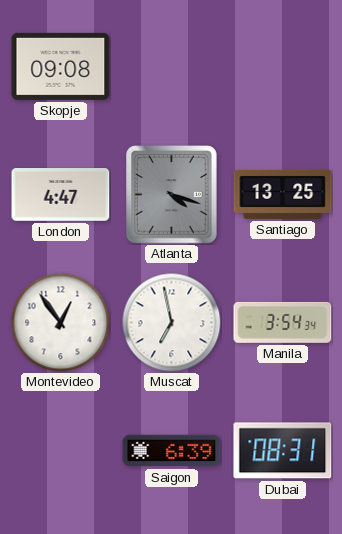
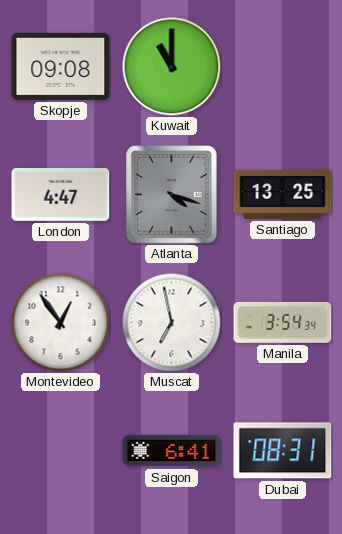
Kuwait: none -> 11:00 (172, 67)
Saigon: 6:39 -> 6:41 (172, 451)
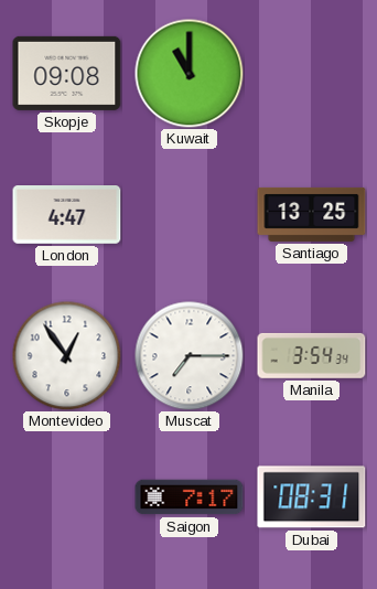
Atlanta: 4:18 -> none (172, 195)
Muscat: 6:58 -> 7:15 (190, 356)
Saigon: 6:41 -> 7:17 (190, 497)
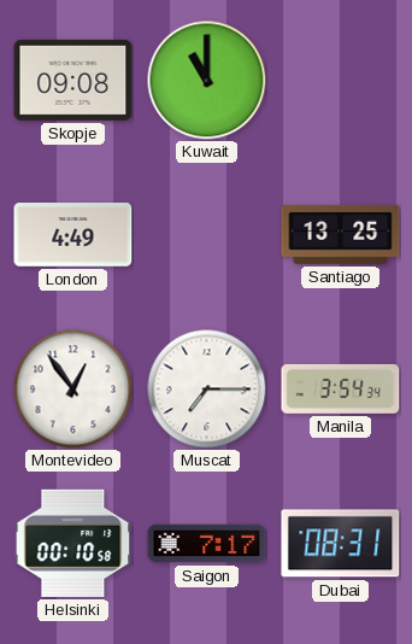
London: 4:47 -> 4:49 (73, 235)
Helsinki: none -> 00:10 (73, 543)
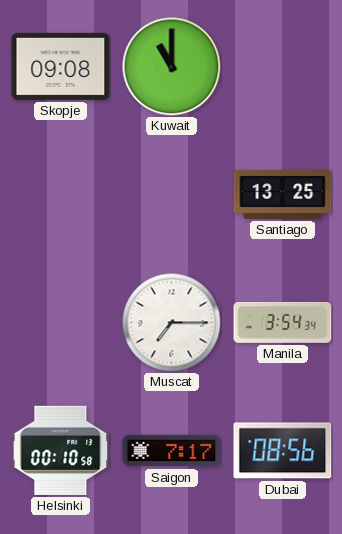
London: 4:49 -> none (73, 235)
Montevideo: 12:54 -> none (73, 390)
Dubai: 08:31 -> 08:56 (283, 451)
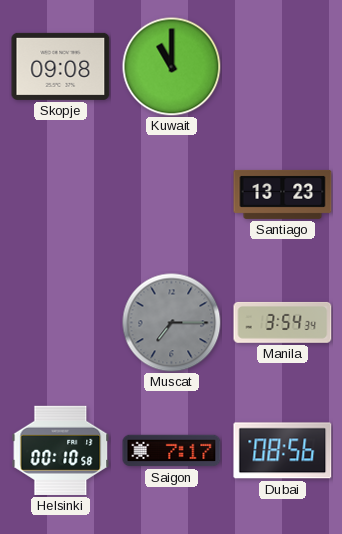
Santiago: 13:25 -> 13:23 (283, 194)
Muscat dial: white -> grey (172, 323)
